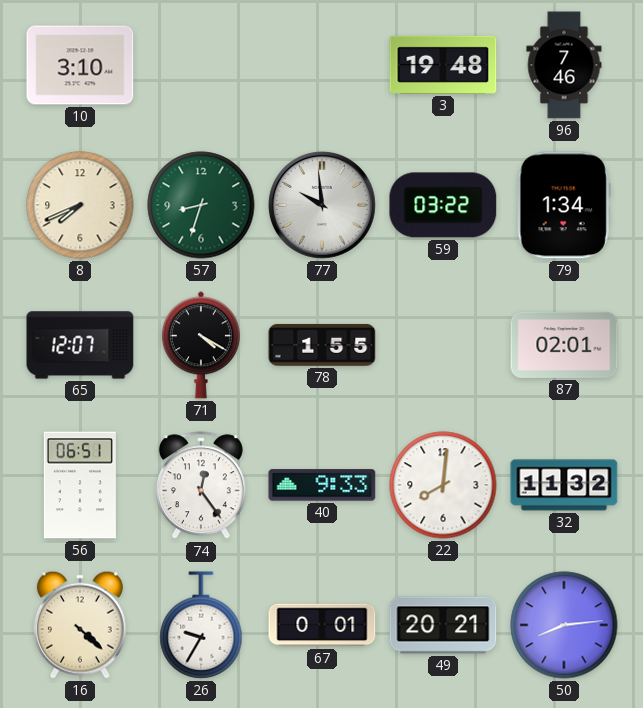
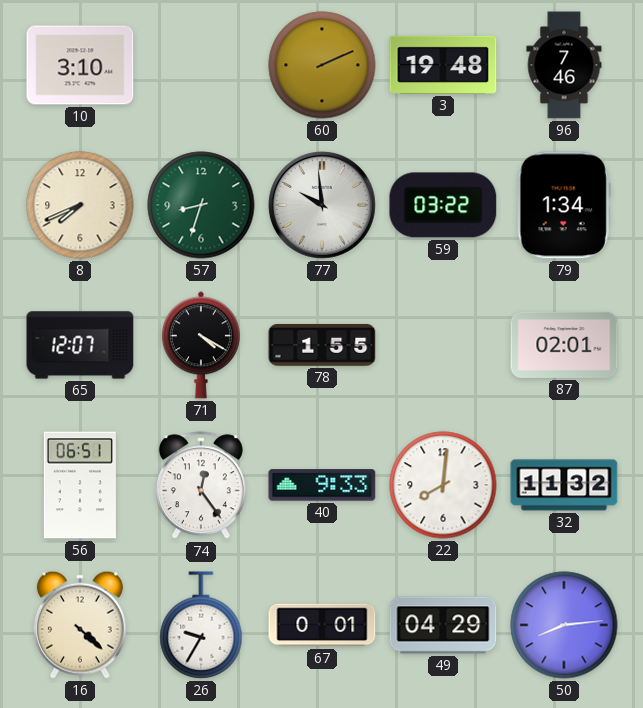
60: none -> 2:11 (322, 65)
49: 20:21 -> 04:29 (443, 625)
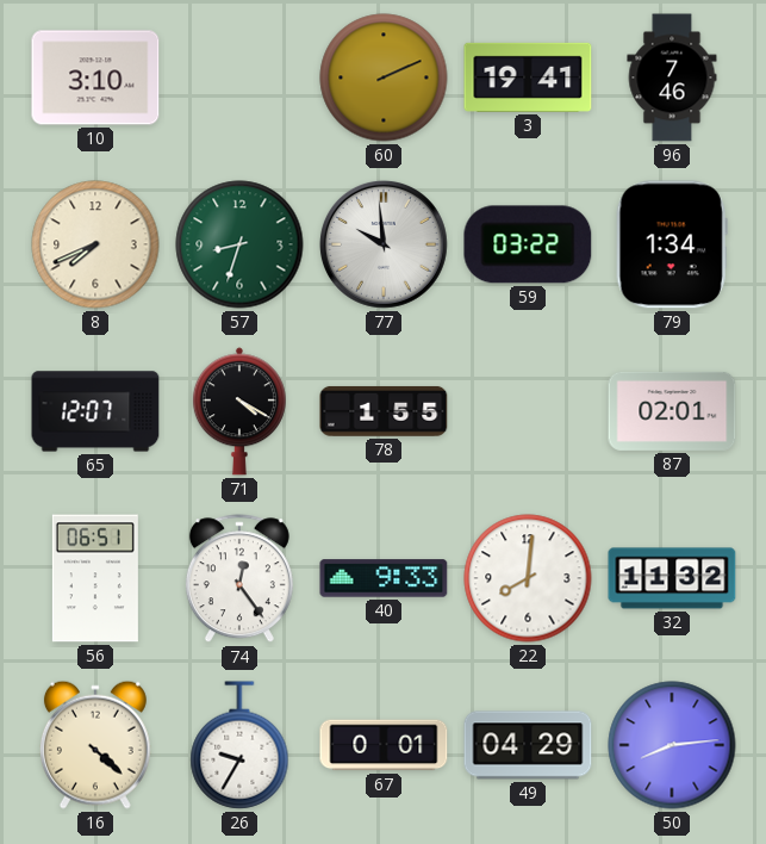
3: 19:48 -> 19:41 (528, 77)
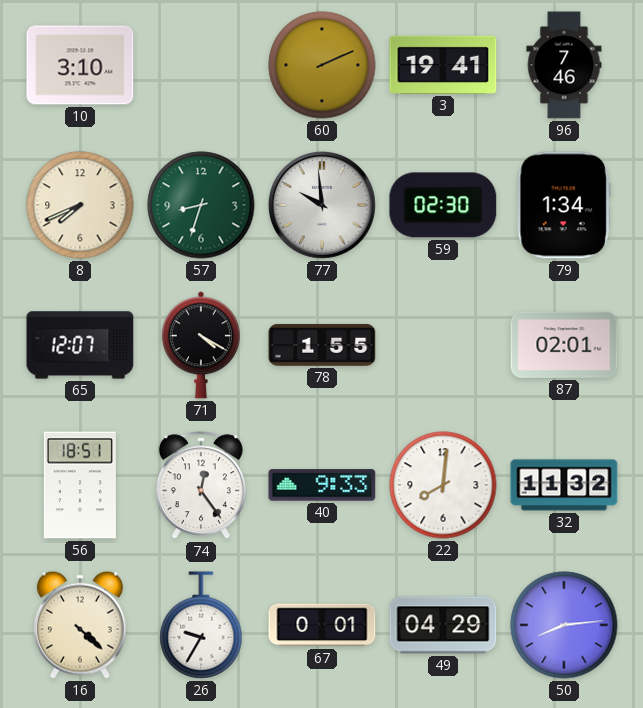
59: 03:22 -> 02:30 (443, 205)
56: 06:51 -> 18:51 (80, 485)
